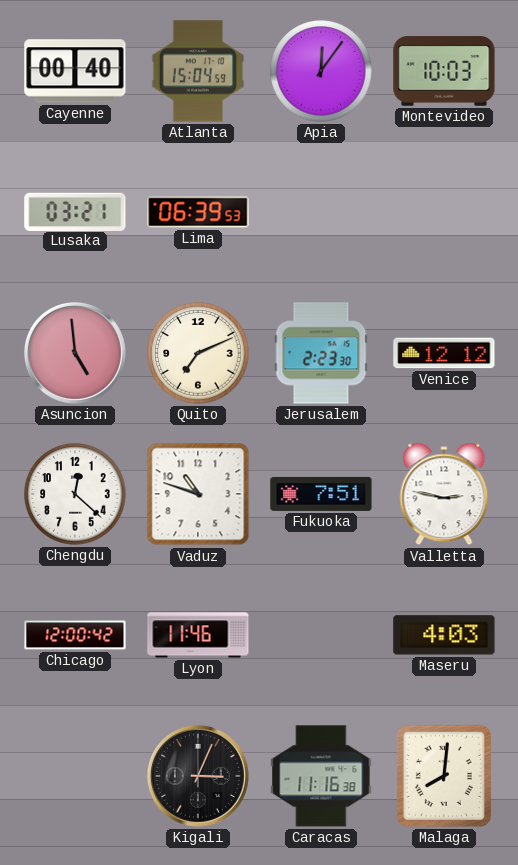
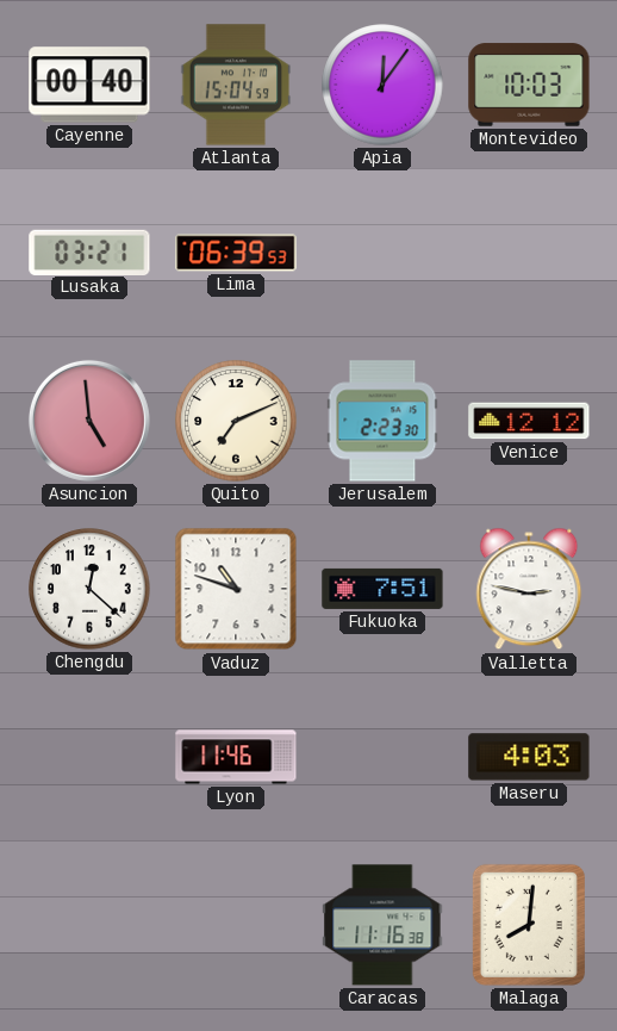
Chicago: 12:00 -> none (75, 635)
Kigali: 3:04 -> none (198, 776)
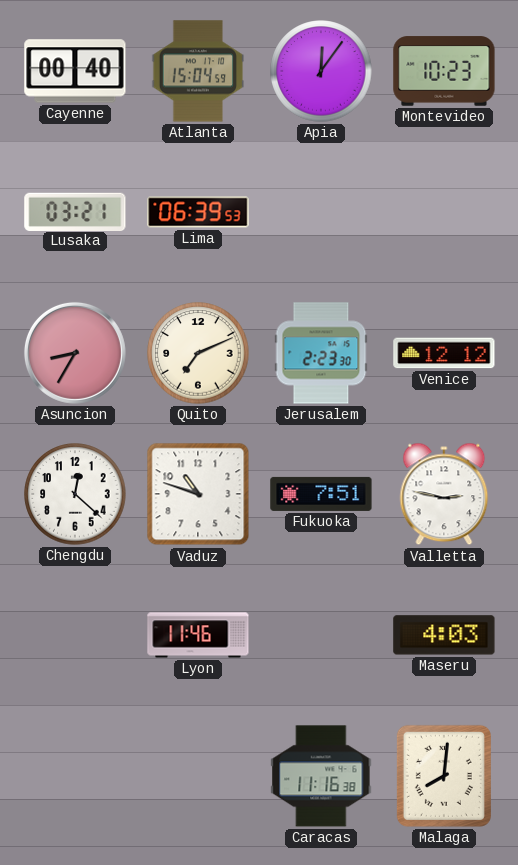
Montevideo: 10:03 -> 10:23 (444, 71)
Asuncion: 4:59 -> 8:35 (75, 353)
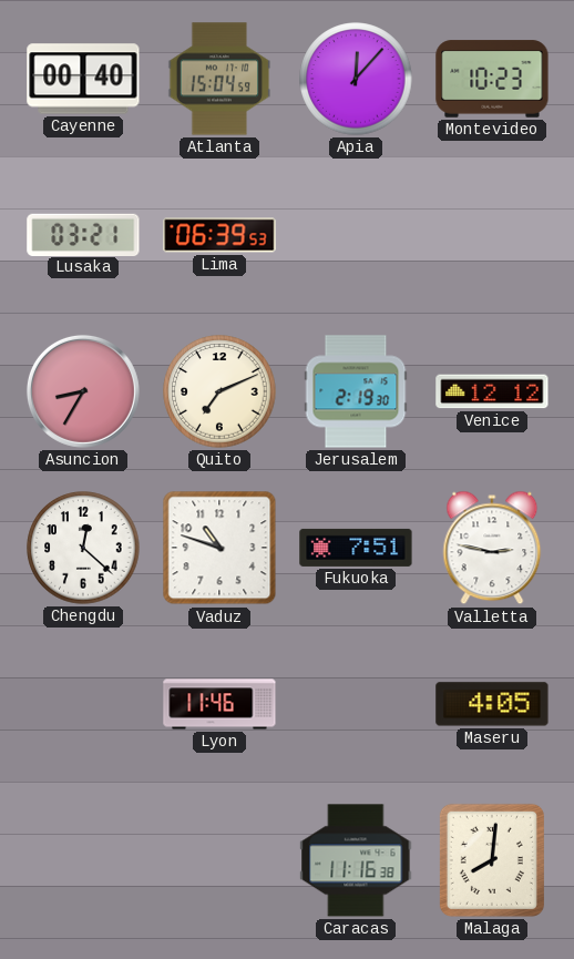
Apia: 12:06 -> 12:07 (356, 79)
Jerusalem: 2:23 -> 2:19 (356, 391)
Maseru: 4:03 -> 4:05 (492, 704)
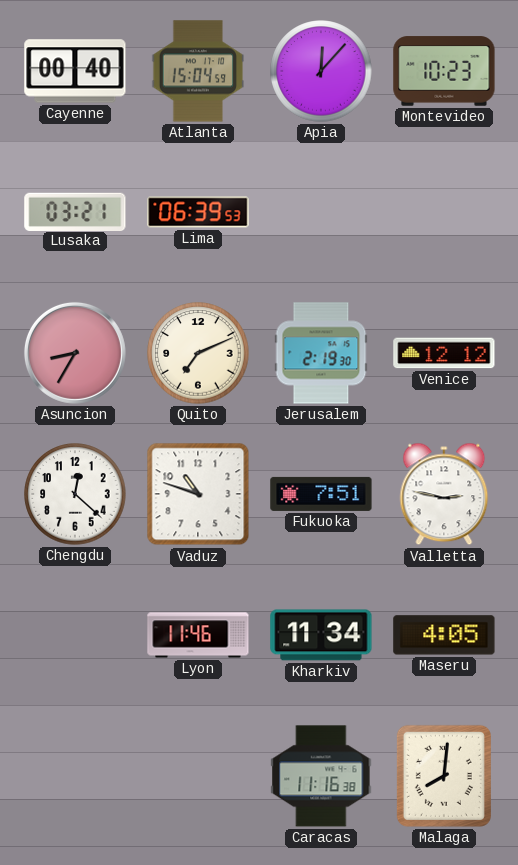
Kharkiv: none -> 11:34 (321, 635)
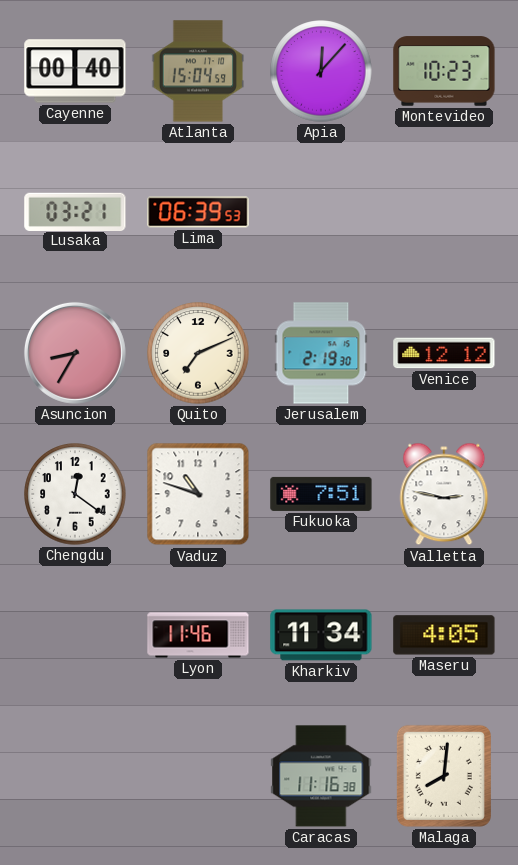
Chengdu: 12:22 -> 12:21 (75, 494)
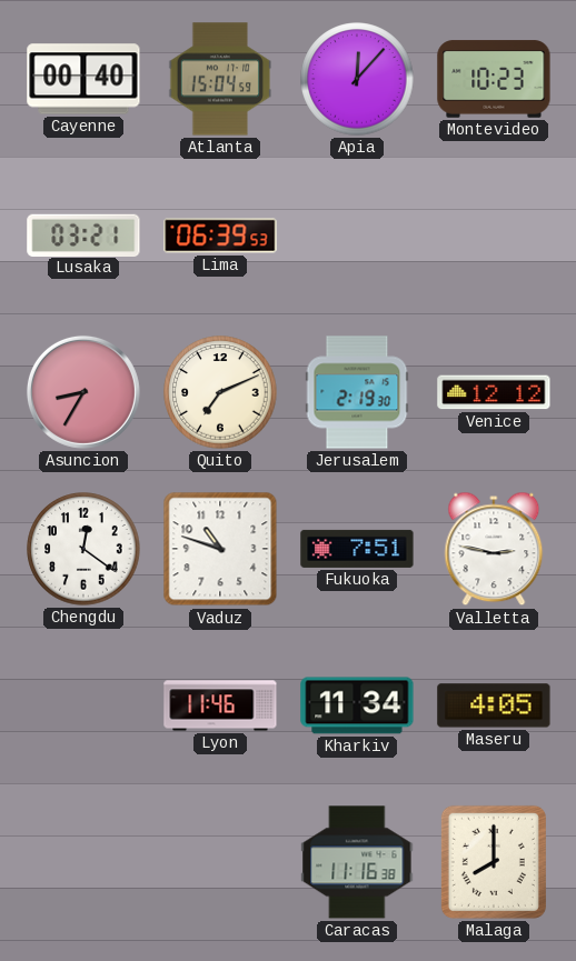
Malaga: 8:01 -> 8:00 (494, 862)
